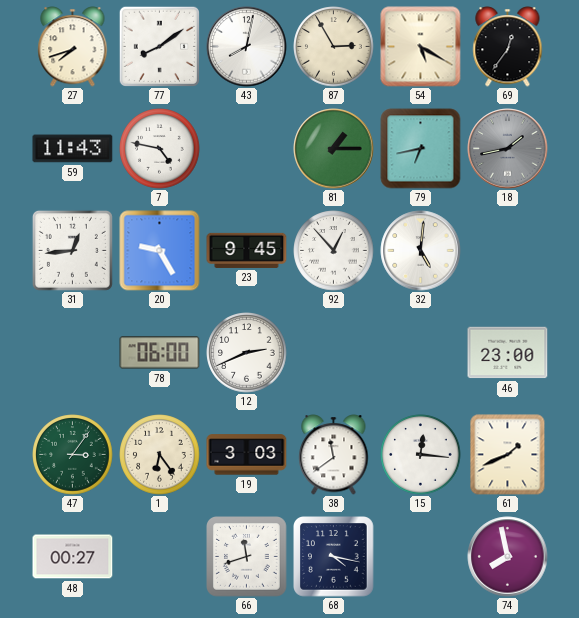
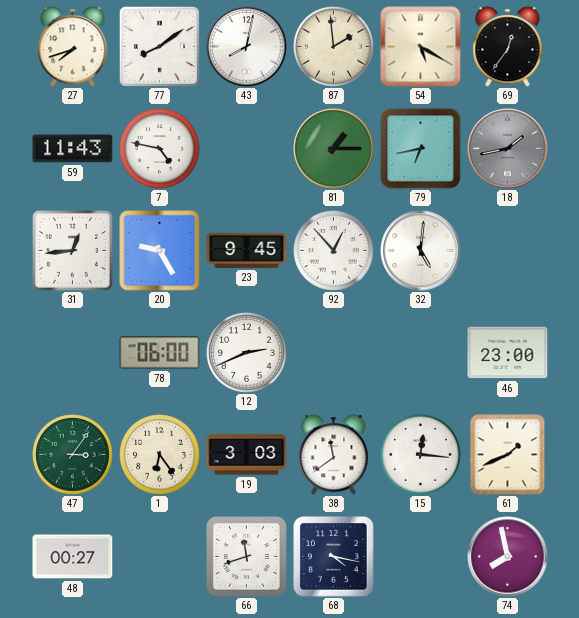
87: 2:55 -> 1:59 (334, 47)
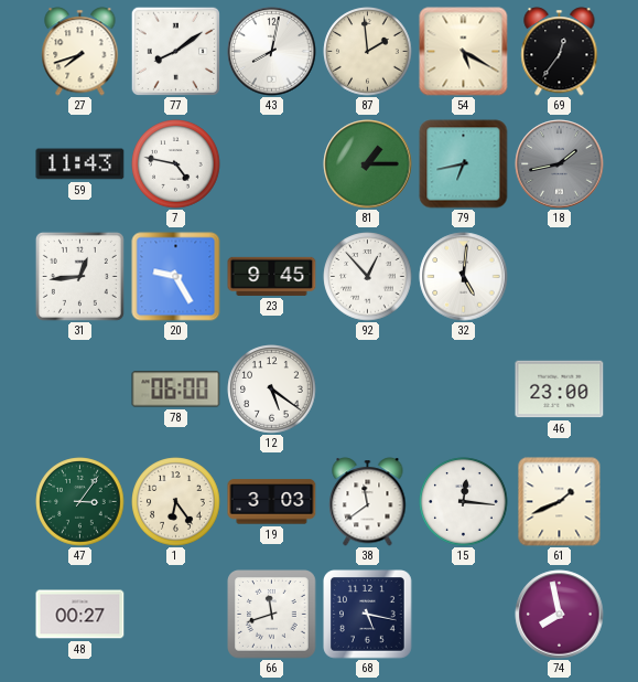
12: 2:41 -> 5:21 (272, 390)
68: 4:17 -> 5:17 (368, 615)
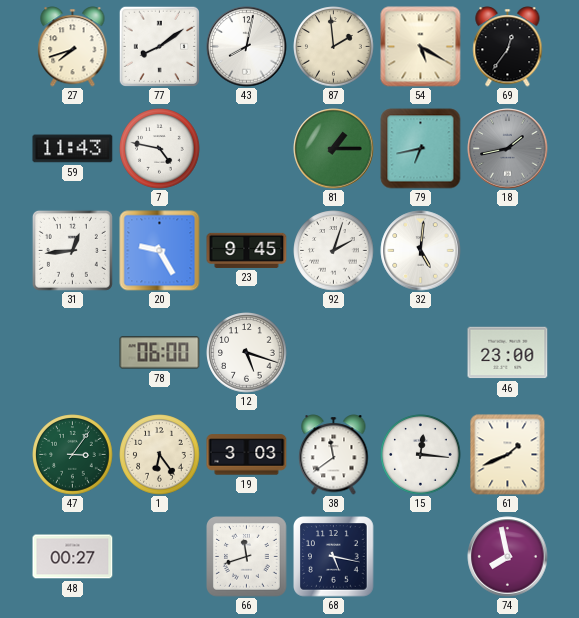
92: 12:53 -> 2:03 (334, 251)
12: 5:21 -> 5:18 (247, 353)
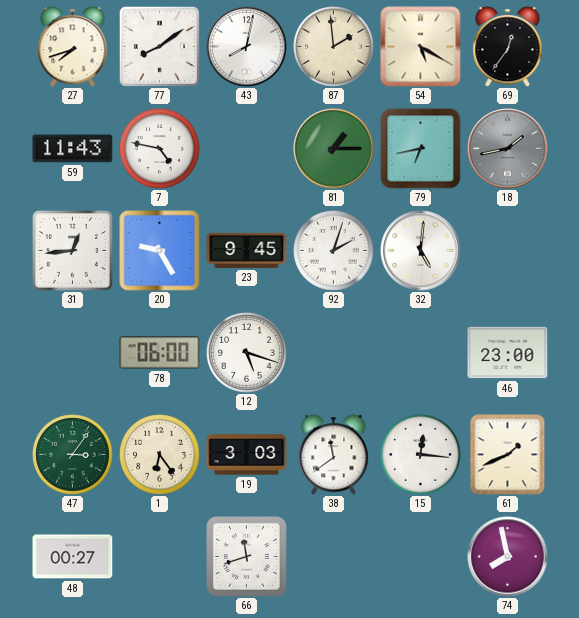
68: 5:17 -> none (334, 557)
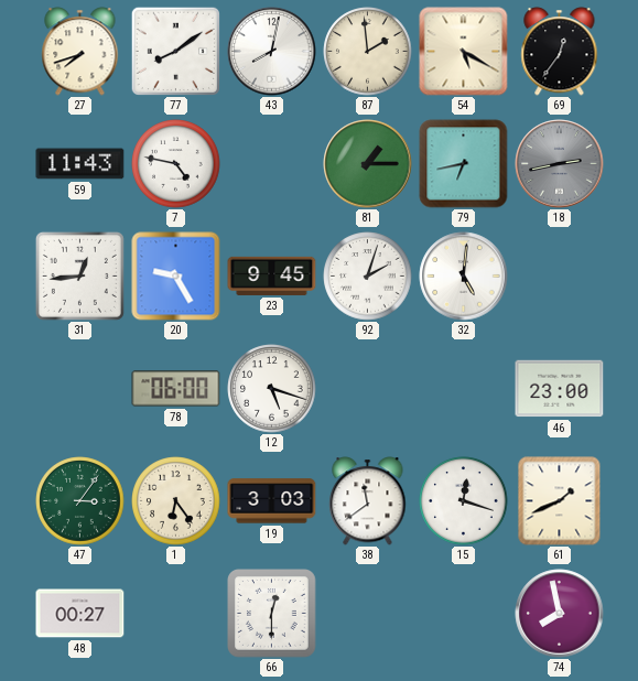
18: 1:43 -> 2:43 (560, 164)
15: 12:16 -> 12:18 (464, 501)
66: 11:42 -> 12:30 (272, 614)
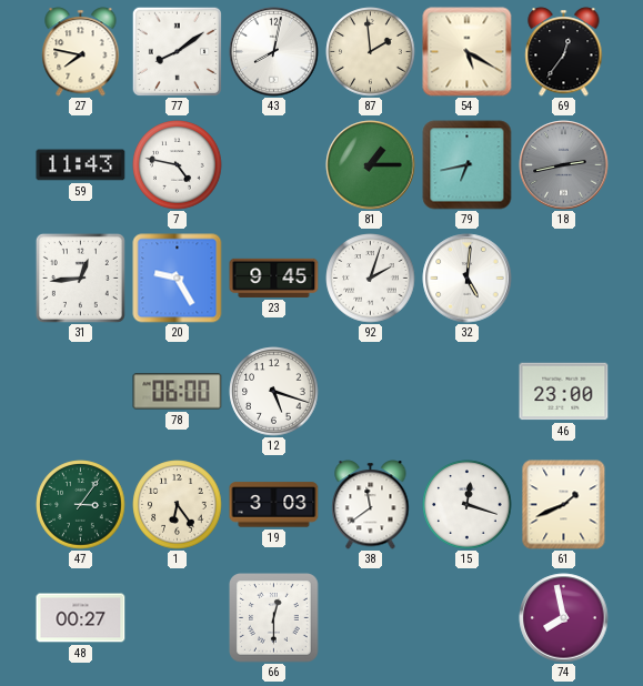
27: 7:42 -> 7:47 (81, 52)
